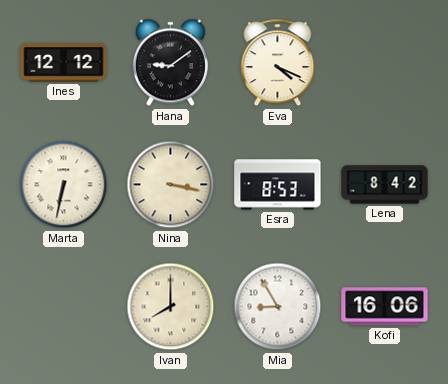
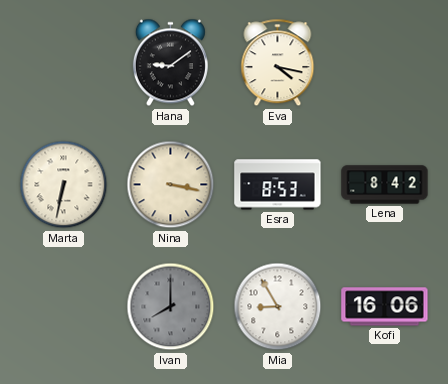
Ines: 12:12 -> none (64, 63)
Eva: 4:19 -> 4:17 (278, 63)
Ivan dial: cream -> grey (171, 307)
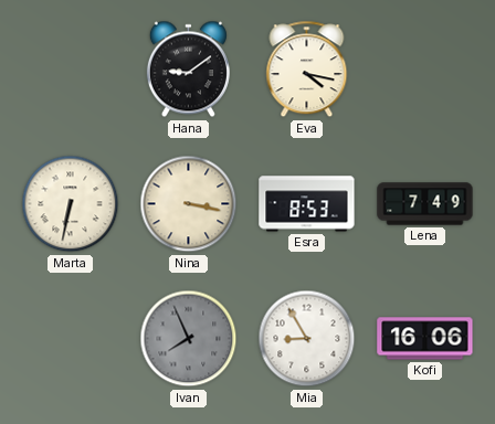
Lena: 8:42 -> 7:49 (425, 204)
Ivan: 8:00 -> 7:56 (189, 339)
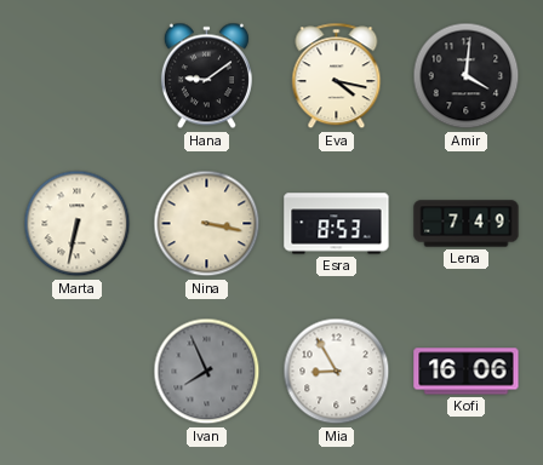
Amir: none -> 4:01 (467, 76)
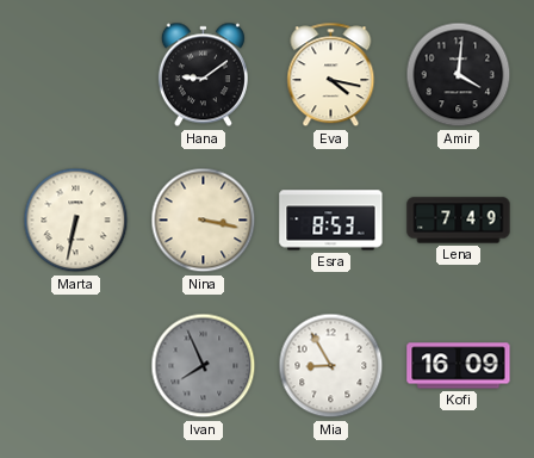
Kofi: 16:06 -> 16:09 (459, 366)
